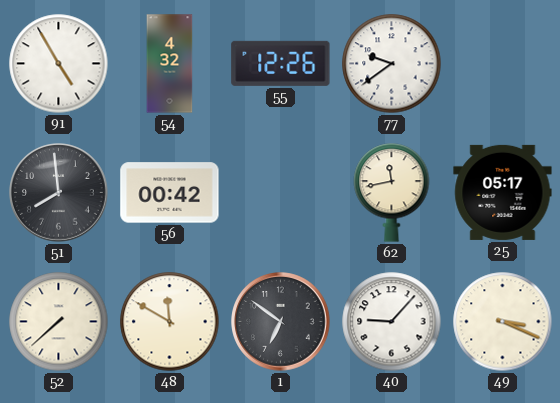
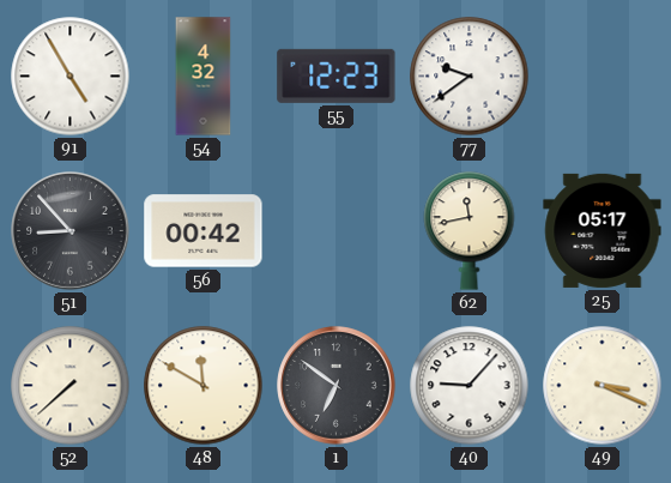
55: 12:26 -> 12:23 (337, 76)
51: 7:59 -> 8:53 (71, 231)
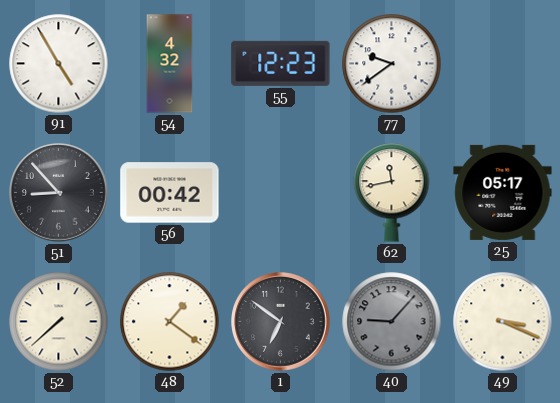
48: 11:50 -> 1:21 (170, 322)
40 dial: white -> grey (392, 322)
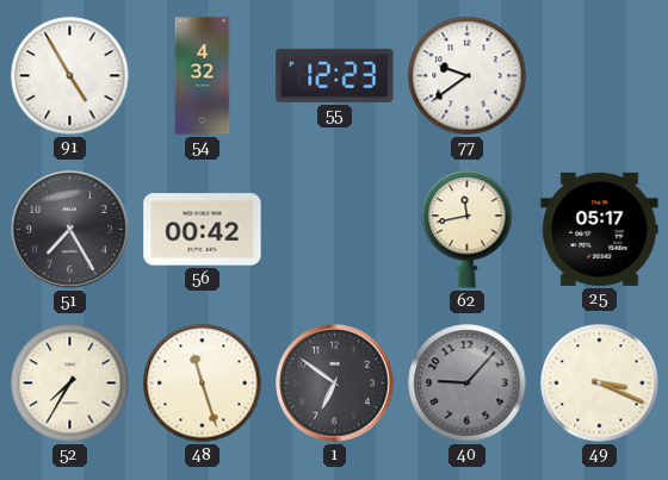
51: 8:53 -> 7:25 (70, 230)
52: 7:38 -> 7:35 (70, 384)
48: 1:21 -> 11:27 (203, 384)
